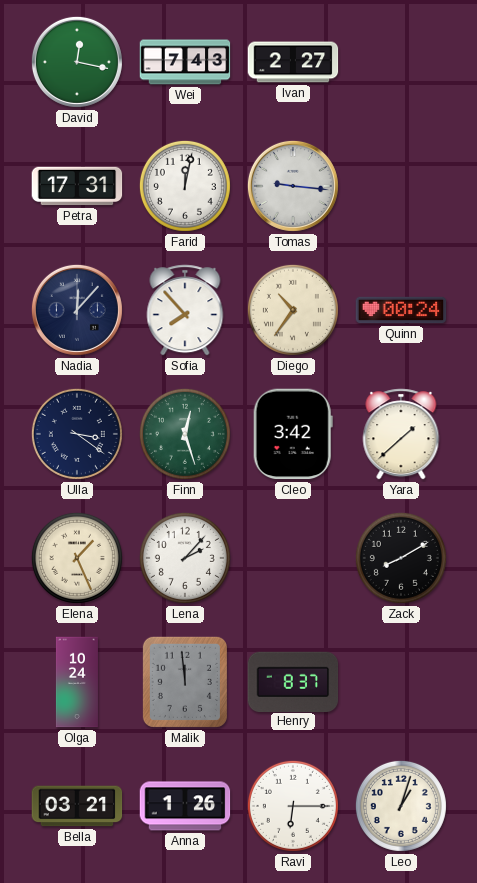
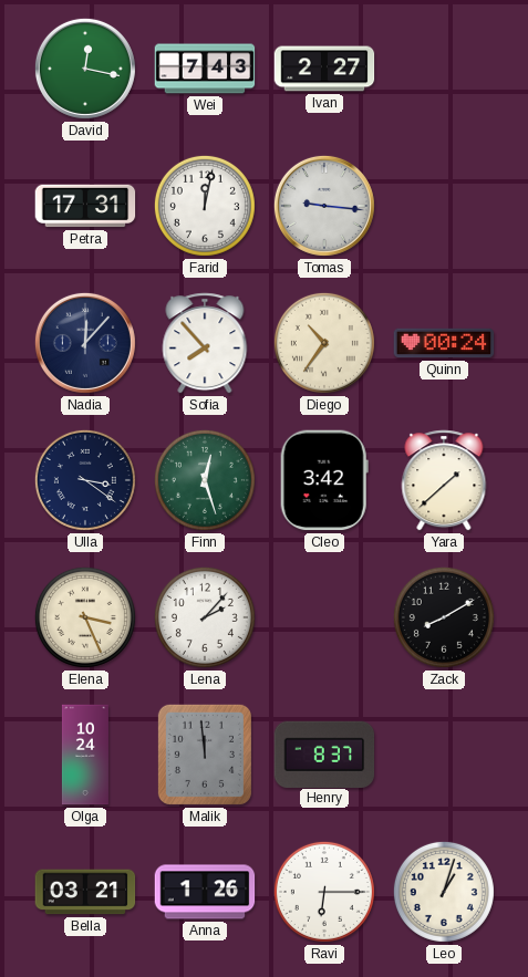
Elena: 1:26 -> 3:26 (85, 617)
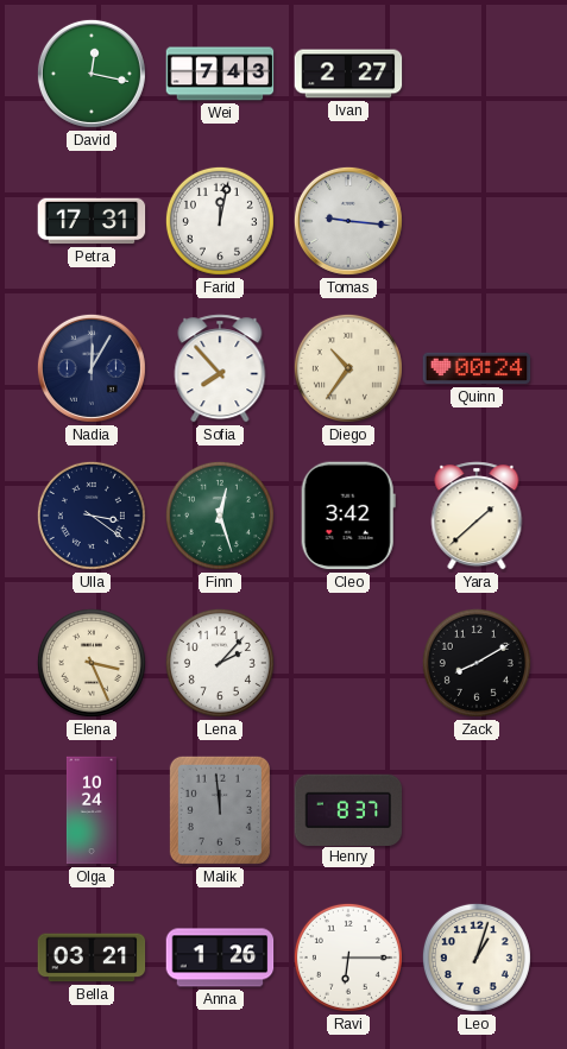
Nadia: 12:07 -> 12:05 (92, 368)
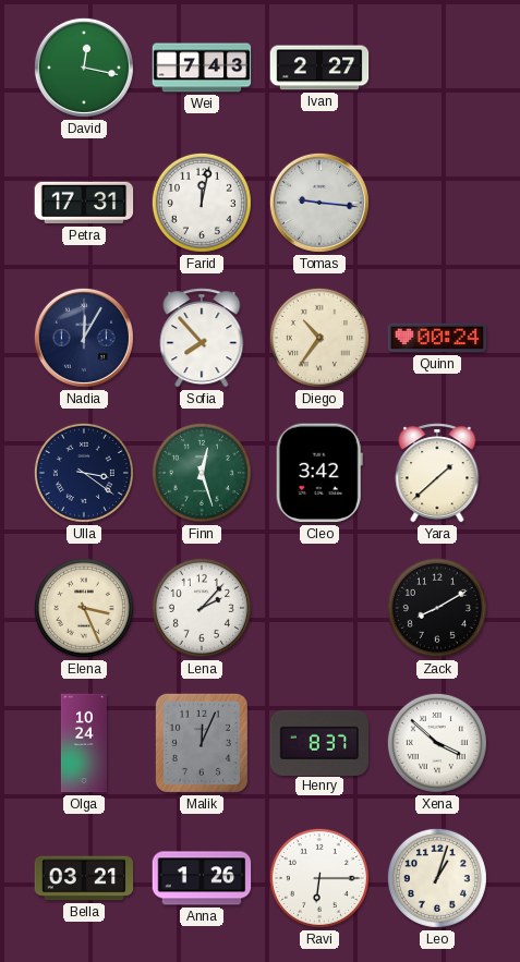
Malik: 11:59 -> 12:04 (202, 743)
Xena: none -> 3:52 (437, 743)
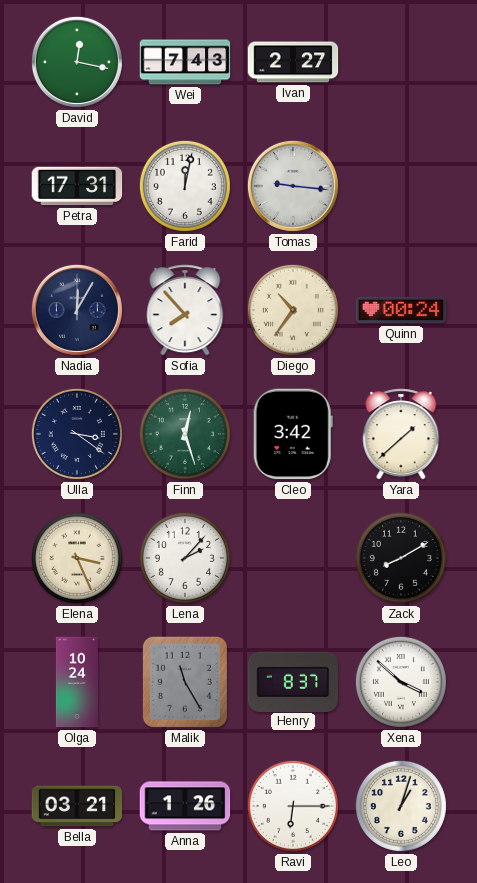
Malik: 12:04 -> 11:25 (185, 682)
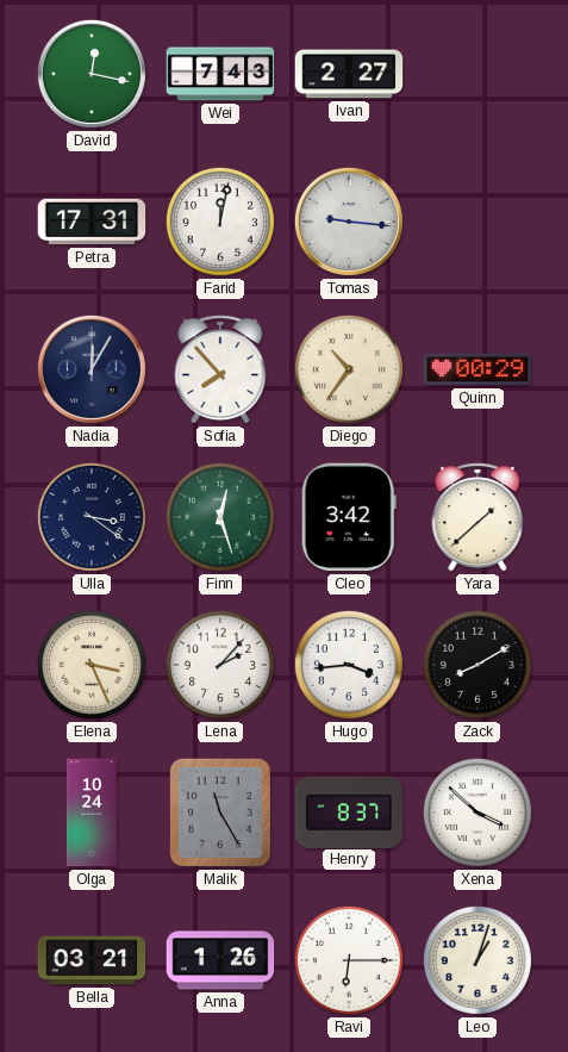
Quinn: 00:24 -> 00:29 (478, 369)
Hugo: none -> 3:44 (349, 665)
